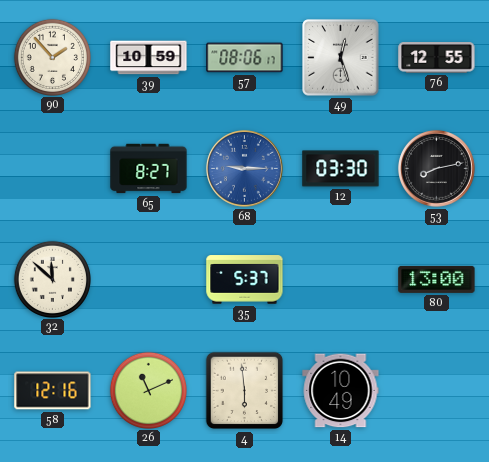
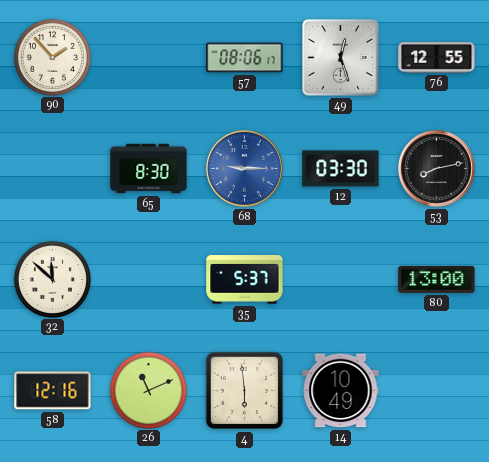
39: 10:59 -> none (149, 58)
65: 8:27 -> 8:30 (149, 169)
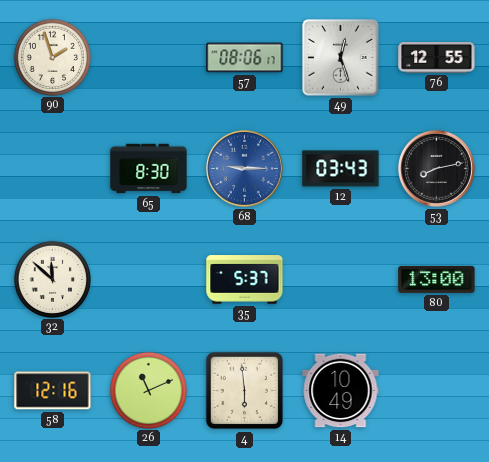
90: 1:53 -> 1:57 (52, 57)
12: 03:30 -> 03:43 (341, 169)
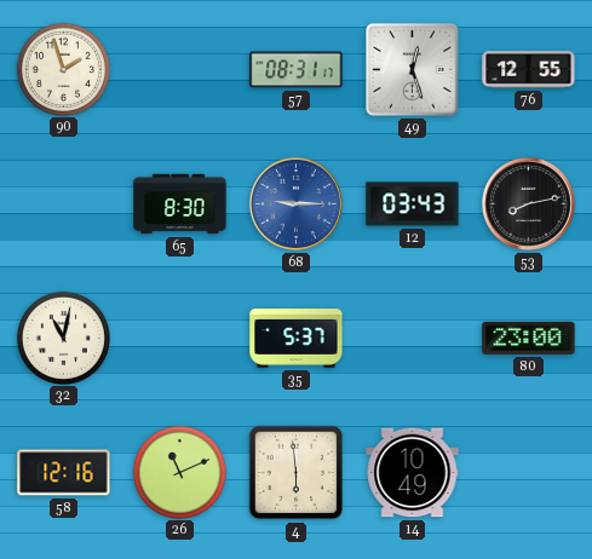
57: 08:06 -> 08:31 (297, 70)
32: 11:52 -> 11:02 (63, 338)
80: 13:00 -> 23:00 (529, 338)
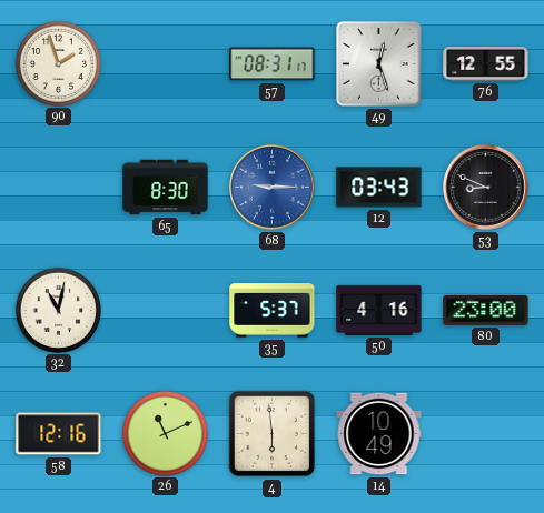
53: 8:13 -> 8:49 (485, 187)
50: none -> 4:16 (379, 310)
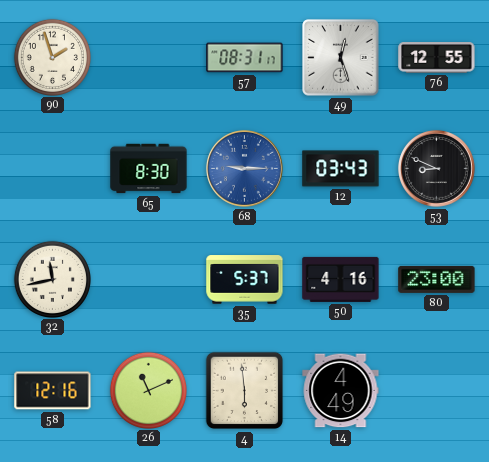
32: 11:02 -> 11:43 (52, 279)
14: 10:49 -> 4:49 (341, 391)
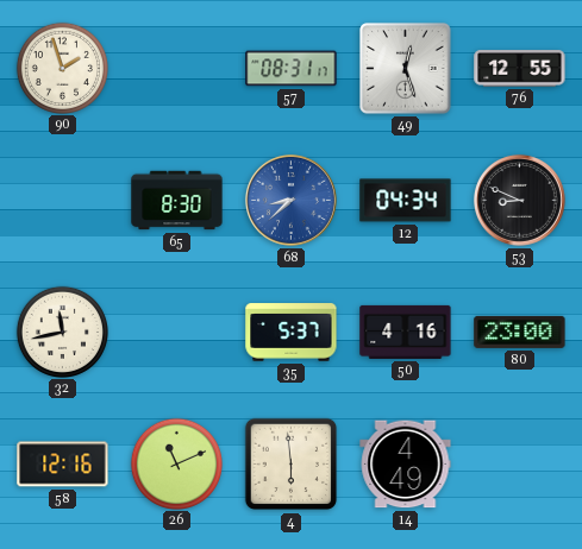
68: 9:15 -> 8:38 (290, 200)
12: 03:43 -> 04:34 (406, 201)
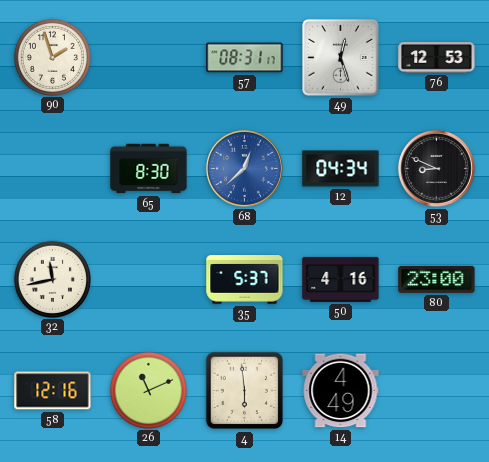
76: 12:55 -> 12:53 (437, 58)
68: 8:38 -> 12:38 (244, 168)
